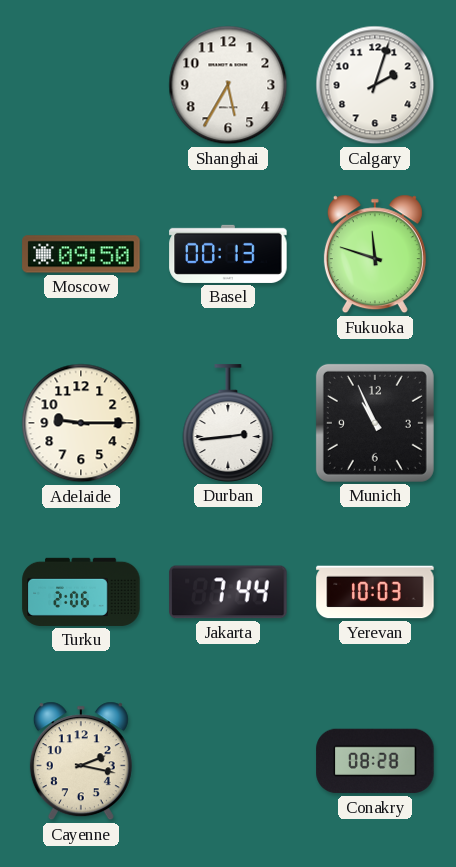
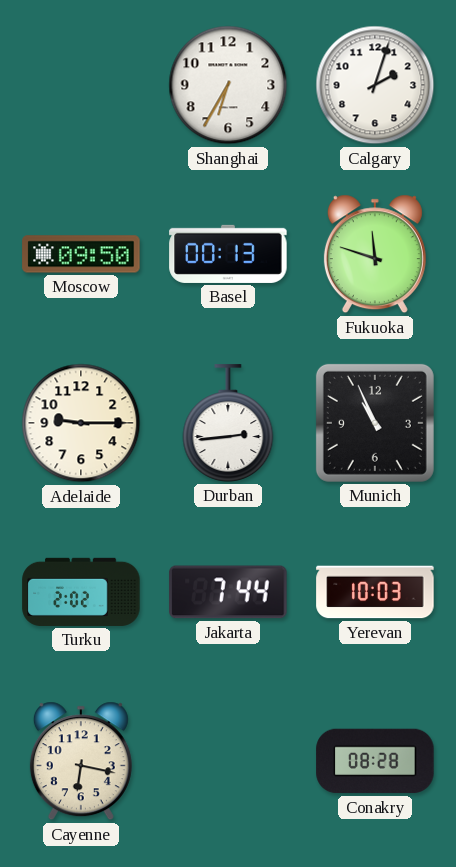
Shanghai: 5:35 -> 6:35 (228, 85)
Turku: 2:06 -> 2:02 (81, 592)
Cayenne: 2:17 -> 6:17 (81, 761)
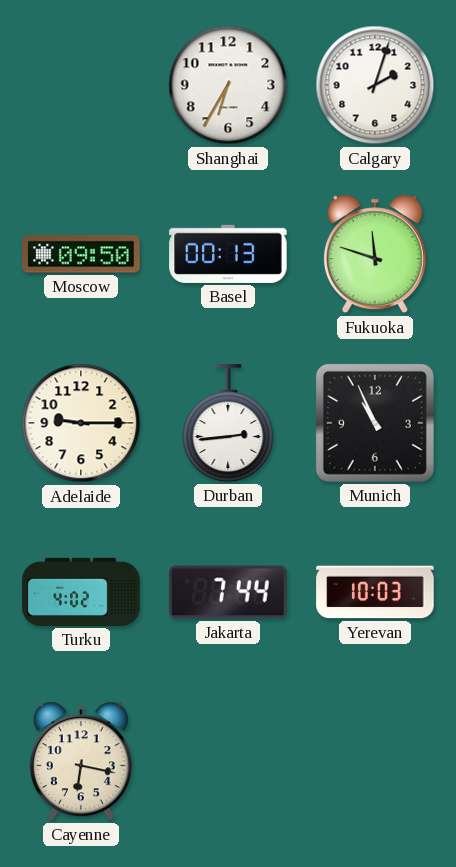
Turku: 2:02 -> 4:02 (81, 592)
Conakry: 08:28 -> none (375, 761)
